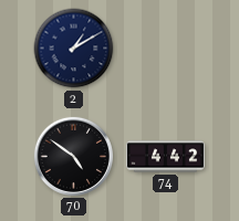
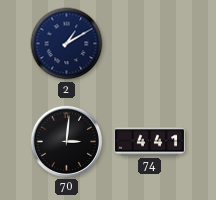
70: 4:51 -> 3:01 (66, 141)
74: 4:42 -> 4:41 (149, 142)
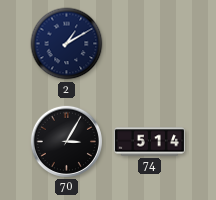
70: 3:01 -> 3:05 (66, 141)
74: 4:41 -> 5:14 (149, 142)
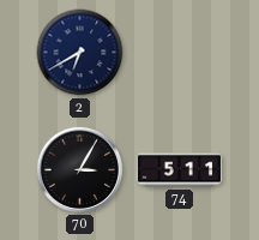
2: 1:10 -> 6:40 (80, 53)
74: 5:14 -> 5:11 (179, 170)
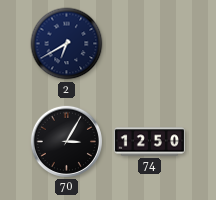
74: 5:11 -> 12:50 (149, 142)
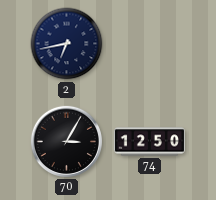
2: 6:40 -> 6:43 (67, 44)
